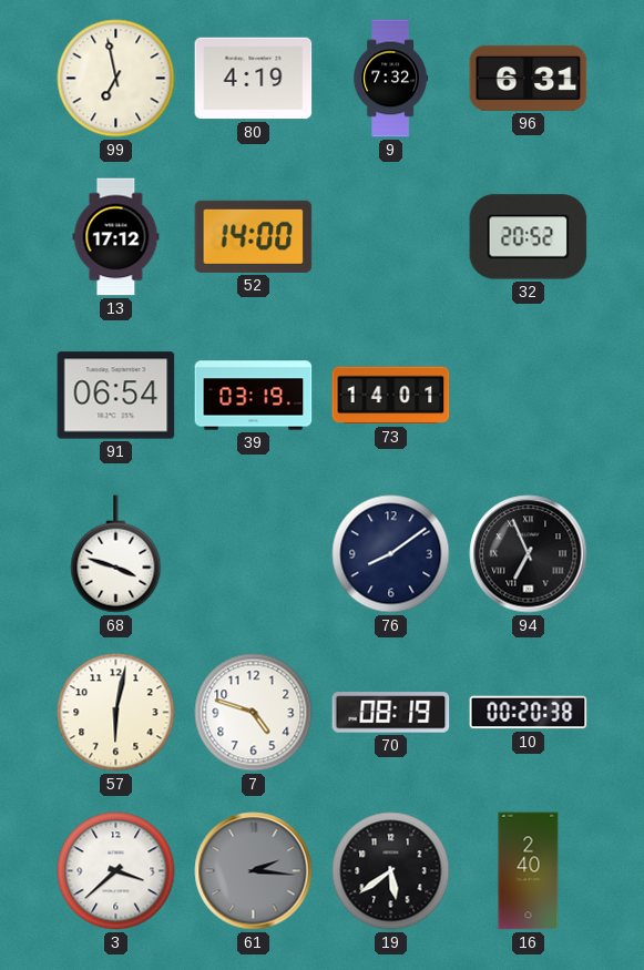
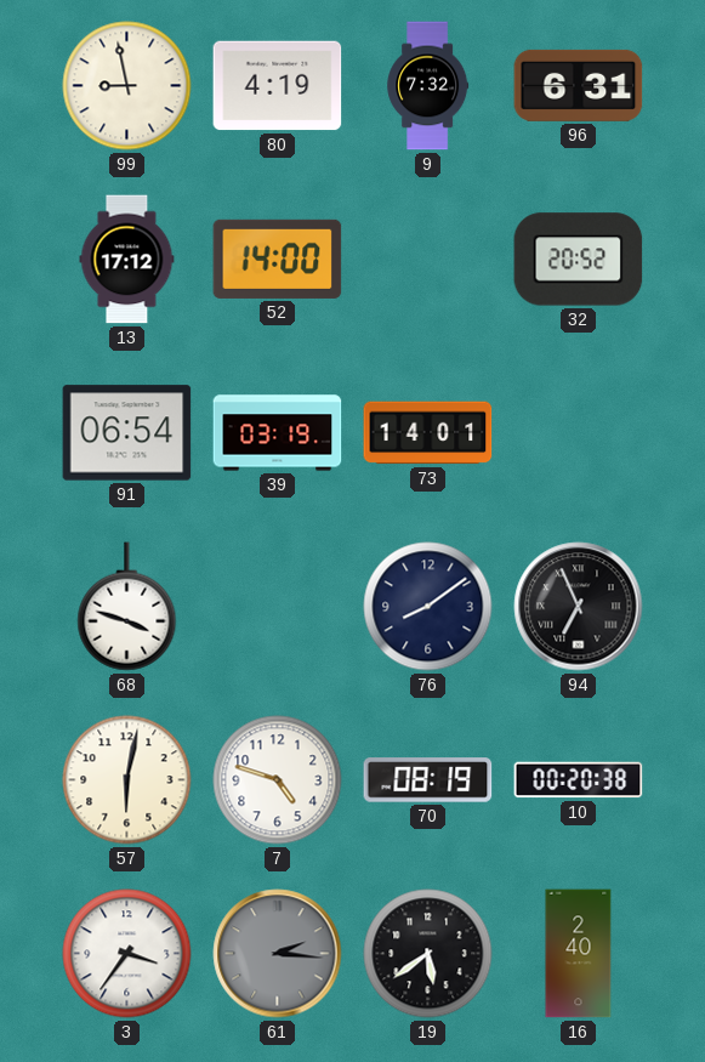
99: 6:58 -> 8:58 (127, 86)
3: 3:38 -> 3:36 (127, 954)
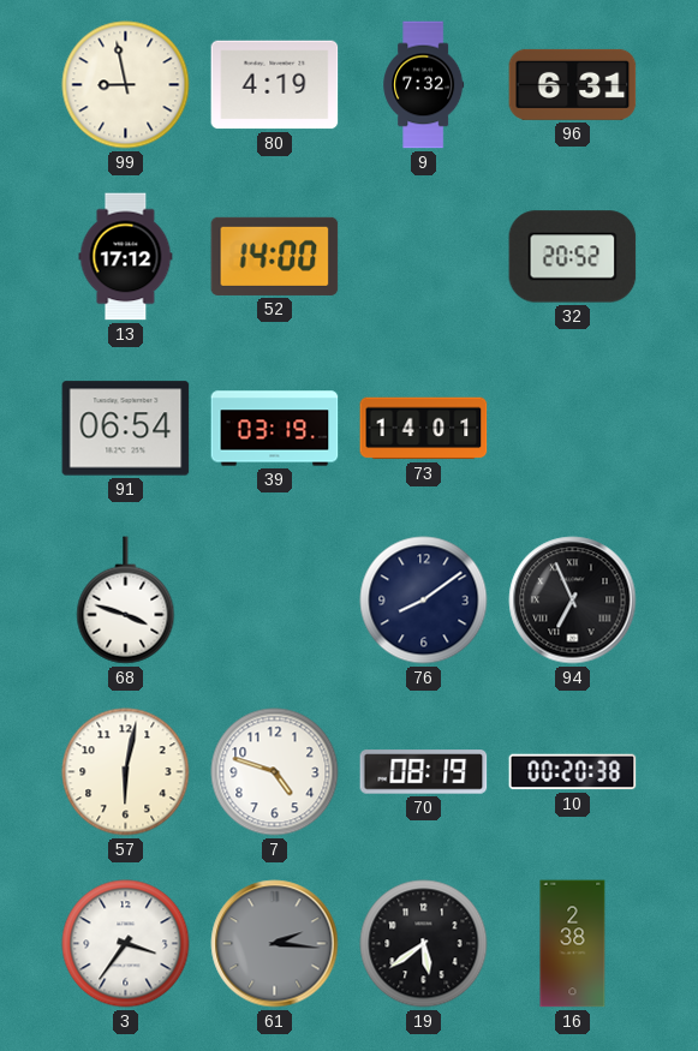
16: 2:40 -> 2:38 (573, 944)
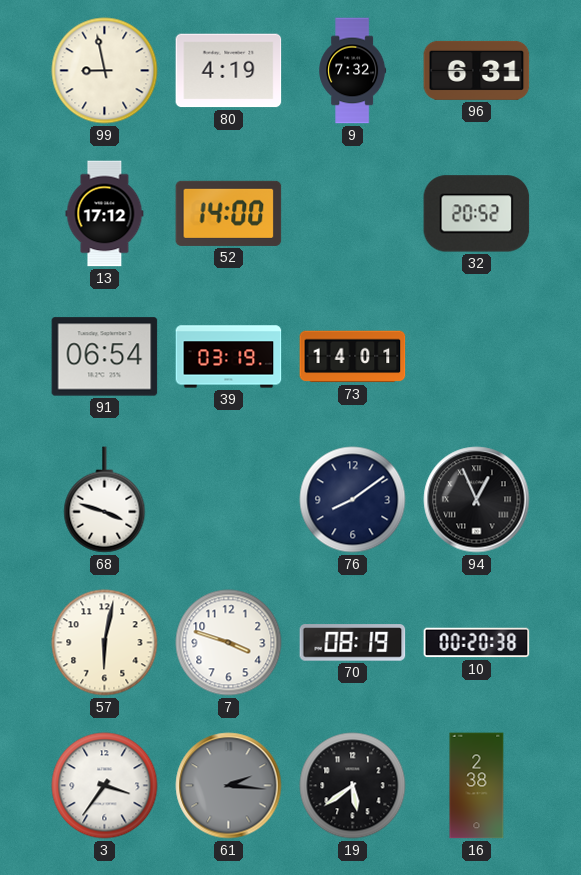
94: 6:56 -> 12:56 (477, 500)
7: 4:48 -> 3:48 (229, 643)
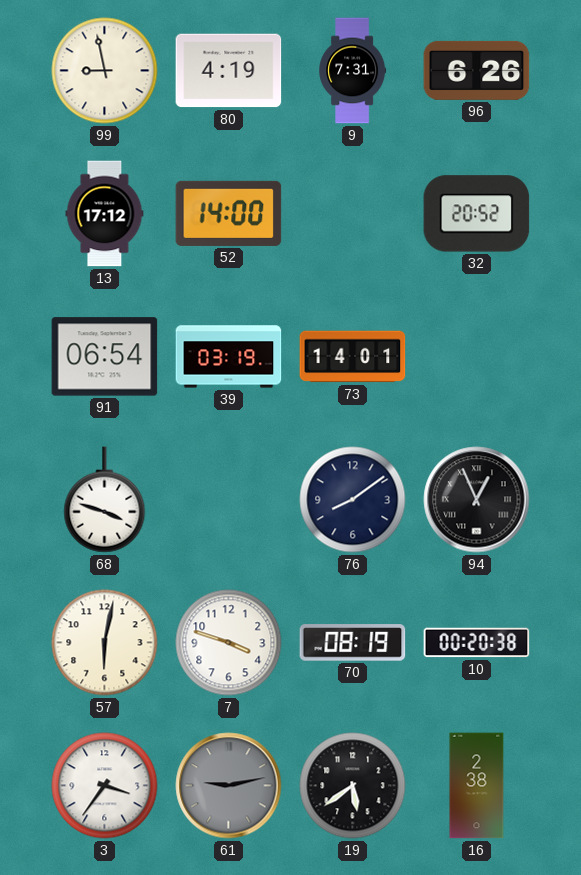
9: 7:32 -> 7:31 (353, 71)
96: 6:31 -> 6:26 (477, 70)
61: 2:16 -> 9:13 (229, 786)
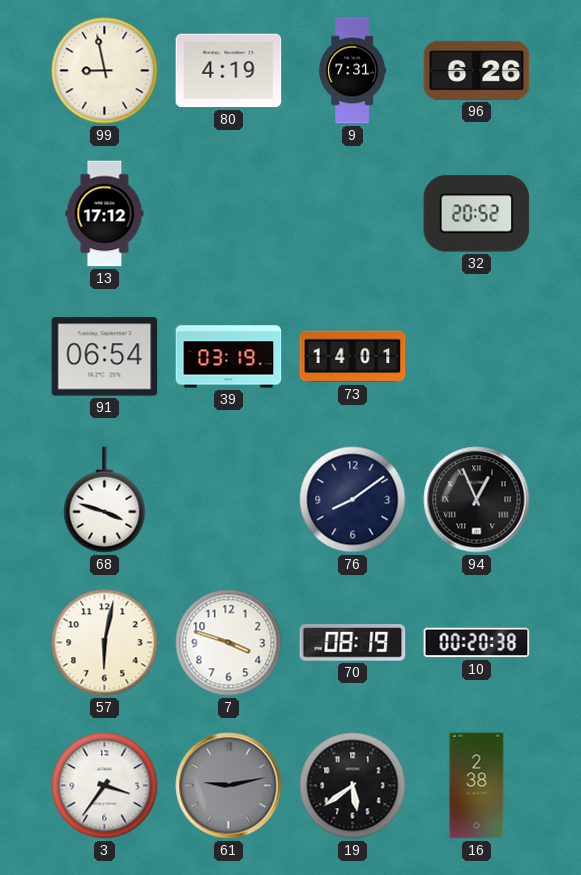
52: 14:00 -> none (229, 213)
